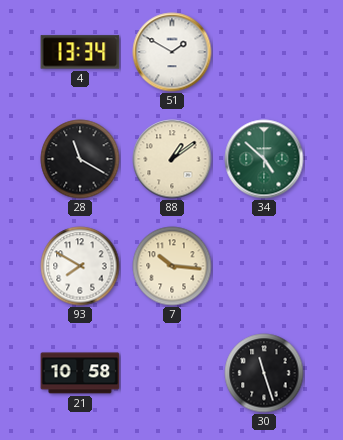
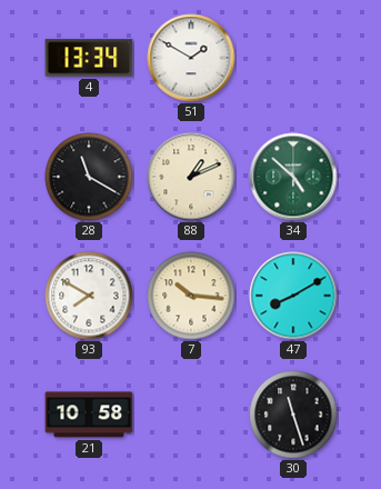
88: 1:09 -> 1:11 (191, 177)
47: none -> 8:10 (293, 296)
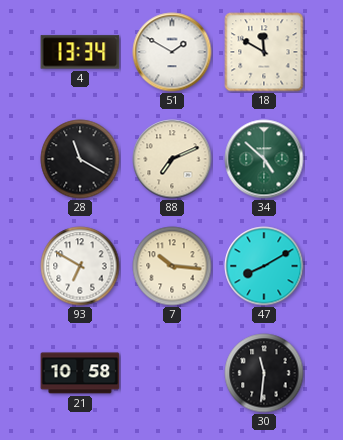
18: none -> 11:50 (264, 52)
88: 1:11 -> 7:11 (172, 159)
93: 7:50 -> 6:50 (80, 266)
30: 11:27 -> 11:31 (264, 373)
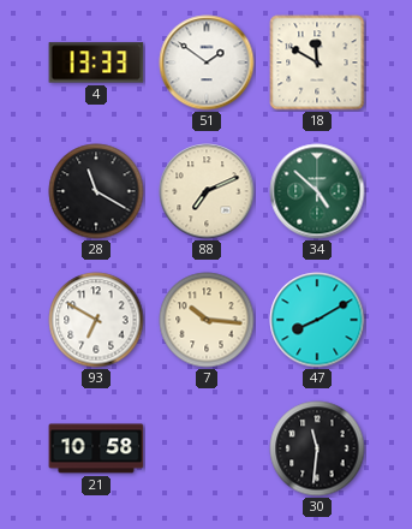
4: 13:34 -> 13:33 (96, 63)
51: 1:50 -> 1:51 (207, 63)
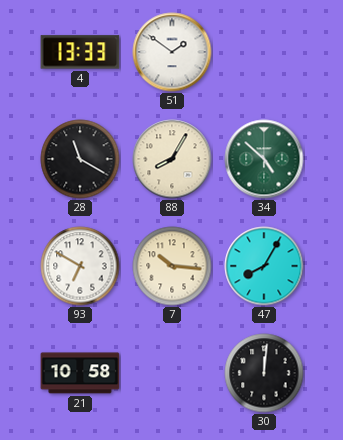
18: 11:50 -> none (317, 63)
88: 7:11 -> 8:05 (172, 159)
47: 8:10 -> 8:05 (264, 266)
30: 11:31 -> 12:01 (264, 373)
